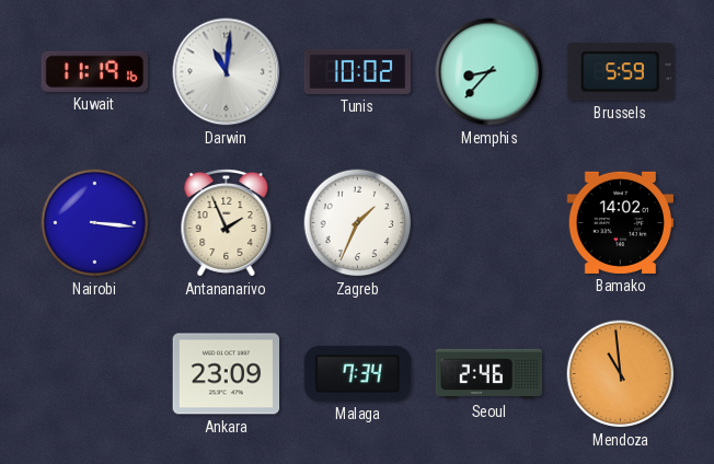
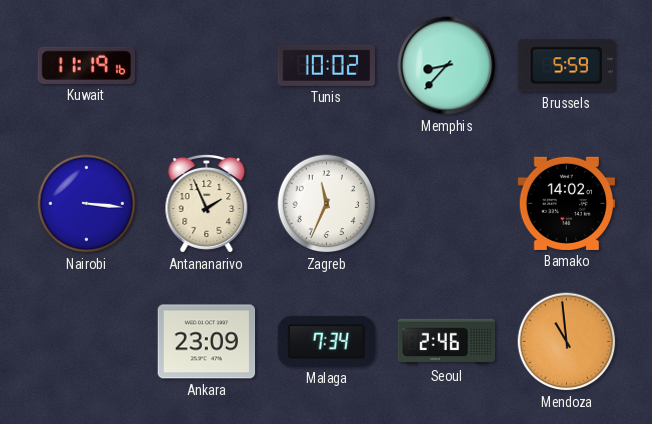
Darwin: 11:01 -> none (227, 72)
Zagreb: 1:34 -> 11:34 (327, 204)
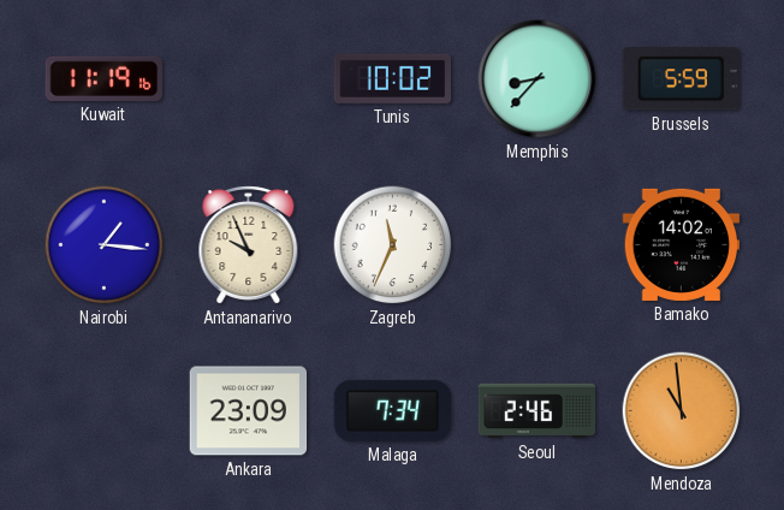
Nairobi: 3:16 -> 1:16 (105, 245)
Antananarivo: 1:56 -> 9:56 (249, 245)
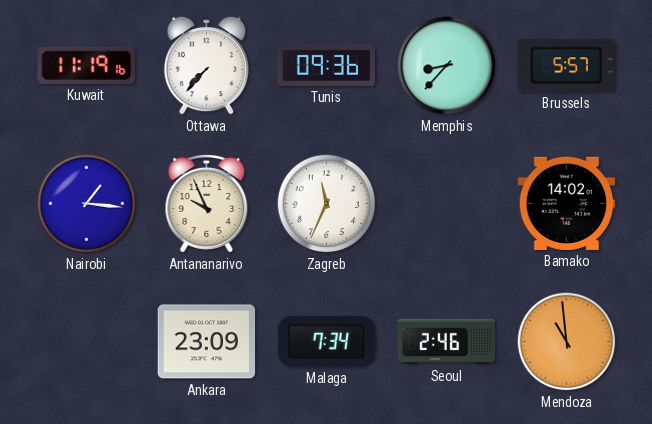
Ottawa: none -> 7:37 (207, 65)
Tunis: 10:02 -> 09:36 (327, 65)
Brussels: 5:59 -> 5:57 (566, 66)
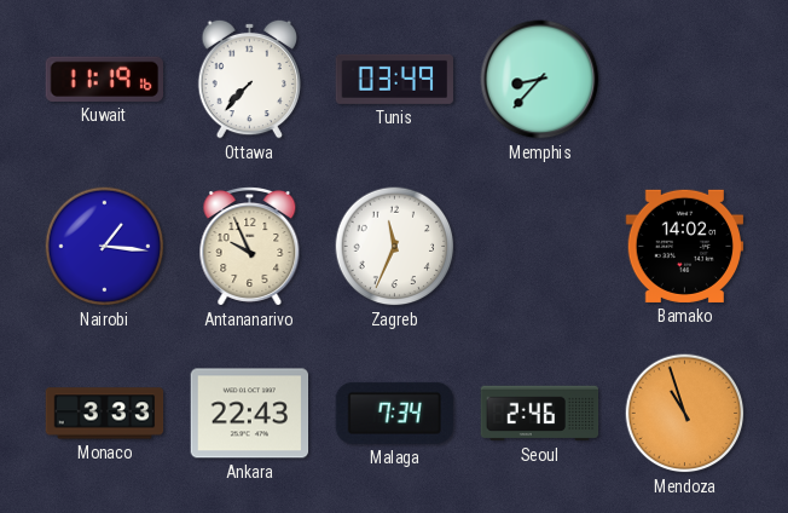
Tunis: 09:36 -> 03:49 (395, 79)
Brussels: 5:57 -> none (566, 66)
Monaco: none -> 3:33 (105, 414)
Ankara: 23:09 -> 22:43 (250, 414)
Mendoza: 10:59 -> 10:57 (685, 414)
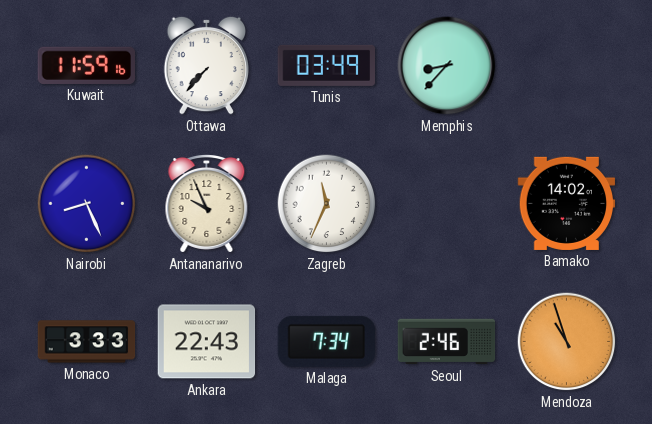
Kuwait: 11:19 -> 11:59 (86, 65)
Nairobi: 1:16 -> 8:26 (87, 204)
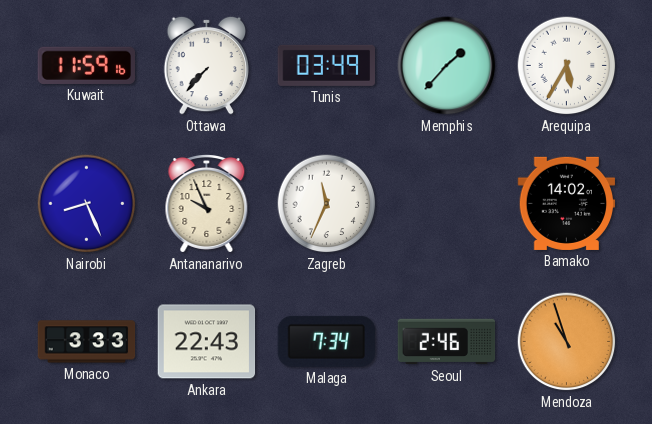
Memphis: 8:37 -> 1:37 (447, 66)
Arequipa: none -> 5:35 (567, 66)
